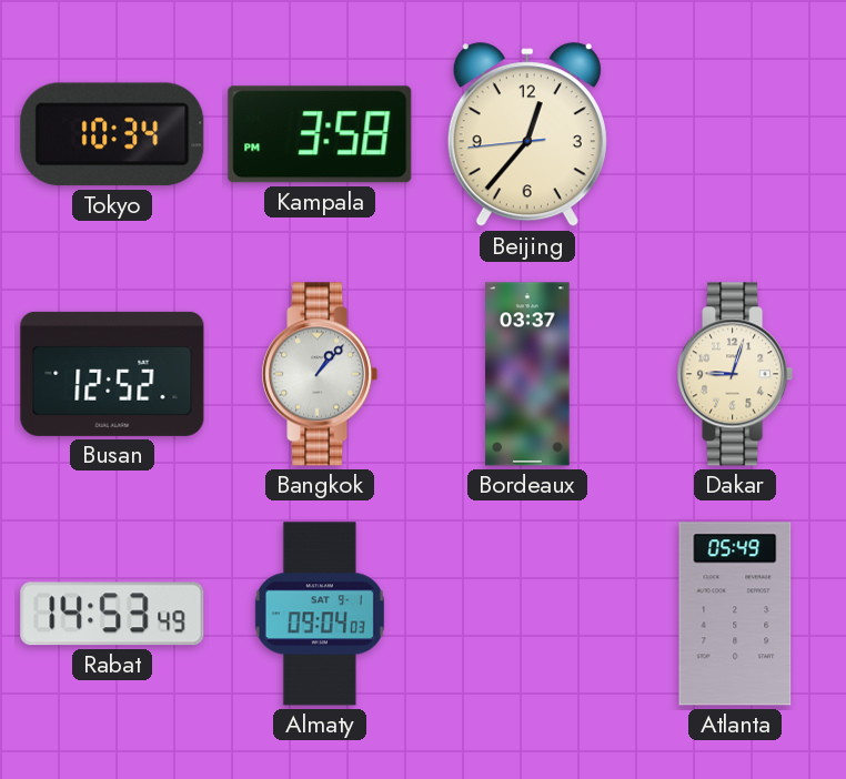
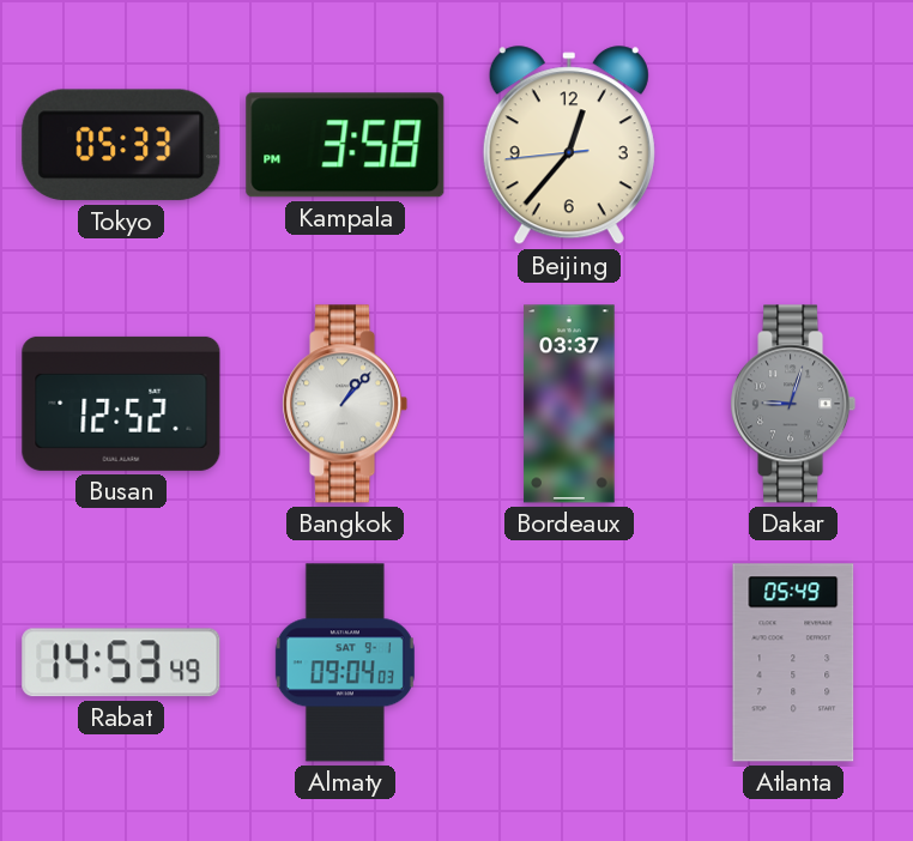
Tokyo: 10:34 -> 05:33 (121, 145)
Dakar dial: cream -> grey (793, 404)
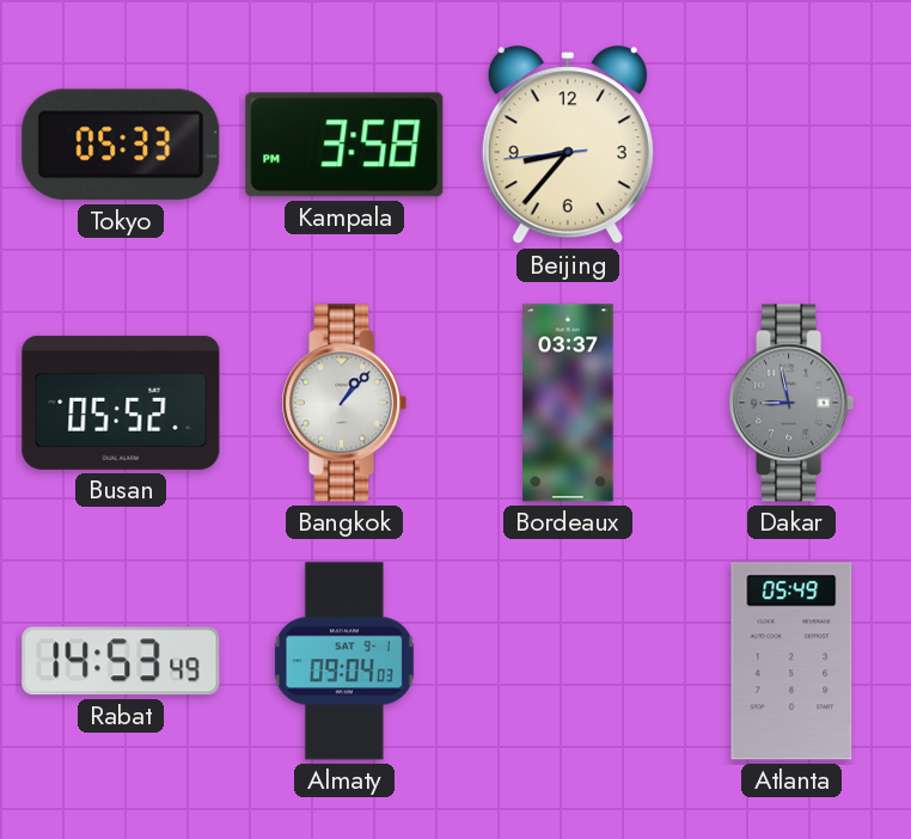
Beijing: 12:36 -> 8:36 (568, 146)
Busan: 12:52 -> 05:52 (121, 403)
Dakar: 9:03 -> 8:58 (791, 403)
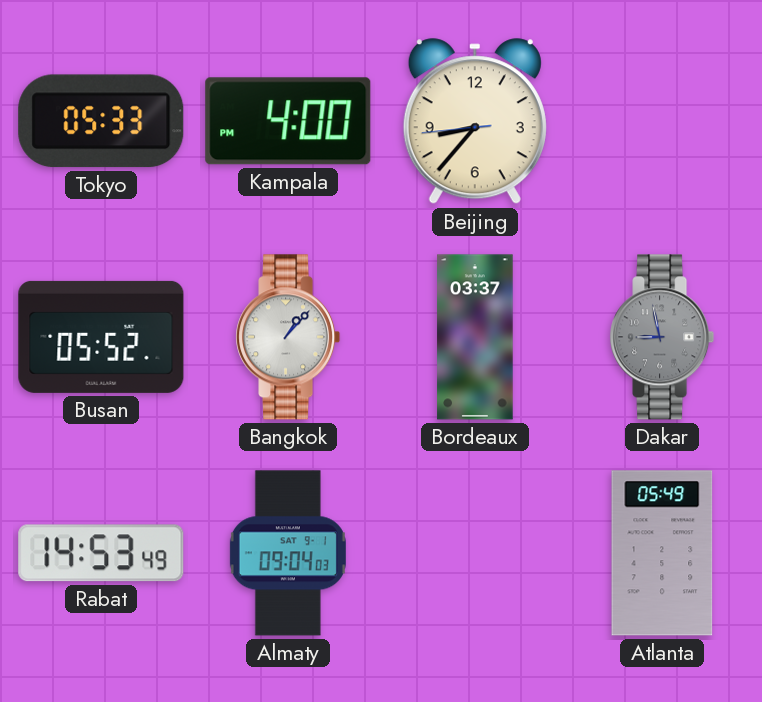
Kampala: 3:58 -> 4:00 (288, 121)
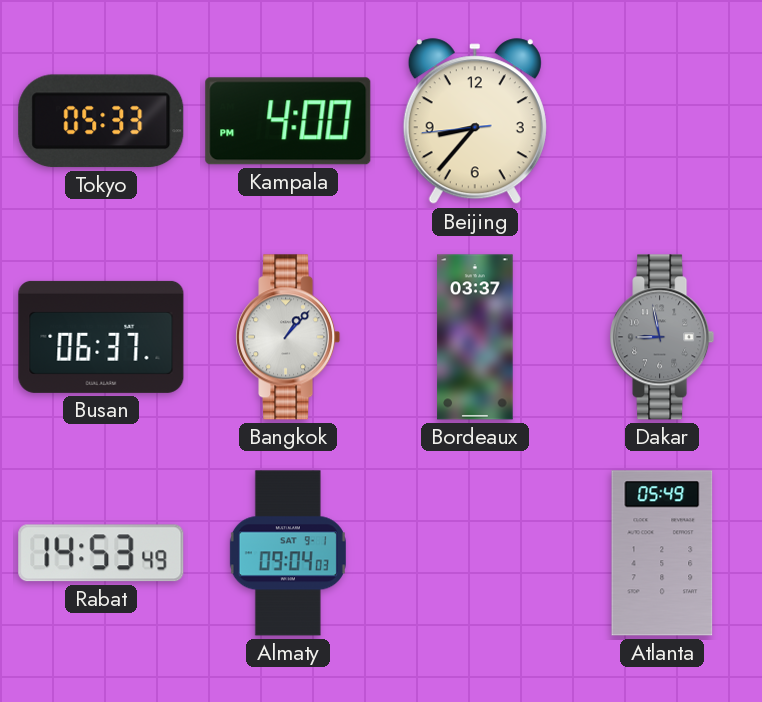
Busan: 05:52 -> 06:37 (101, 337)
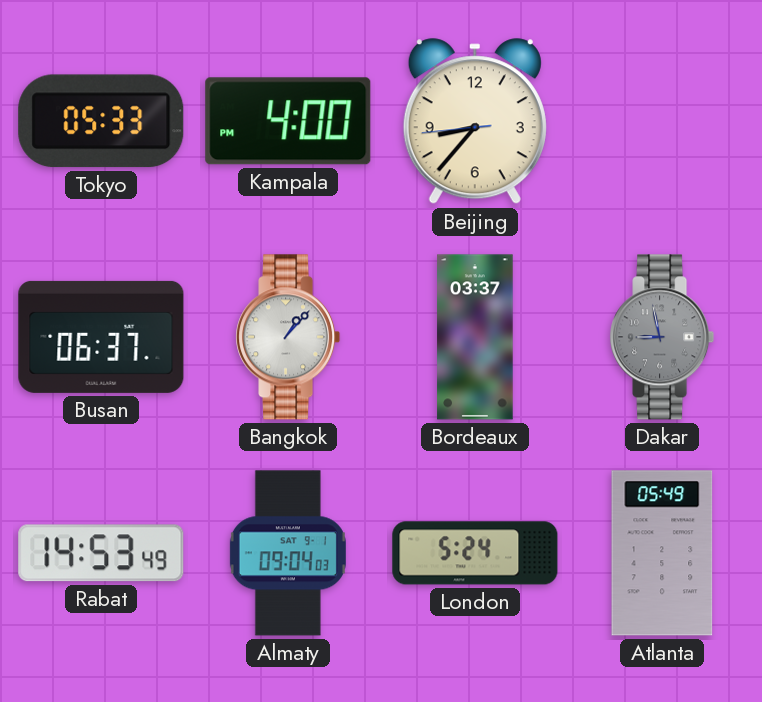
London: none -> 5:24 (475, 553)
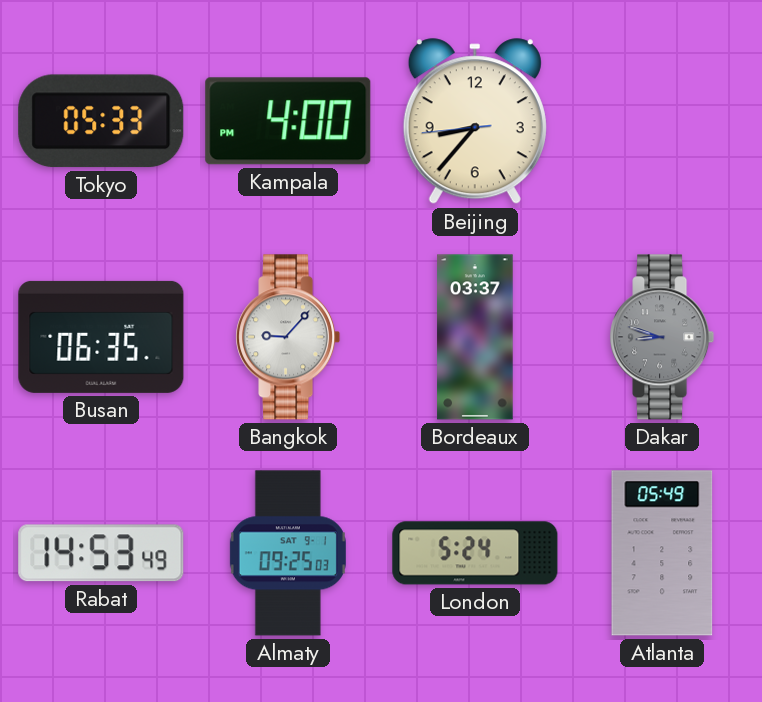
Busan: 06:37 -> 06:35 (101, 337)
Bangkok: 1:07 -> 9:07 (288, 337)
Dakar: 8:58 -> 8:48 (662, 337)
Almaty: 09:04 -> 09:25 (288, 553)
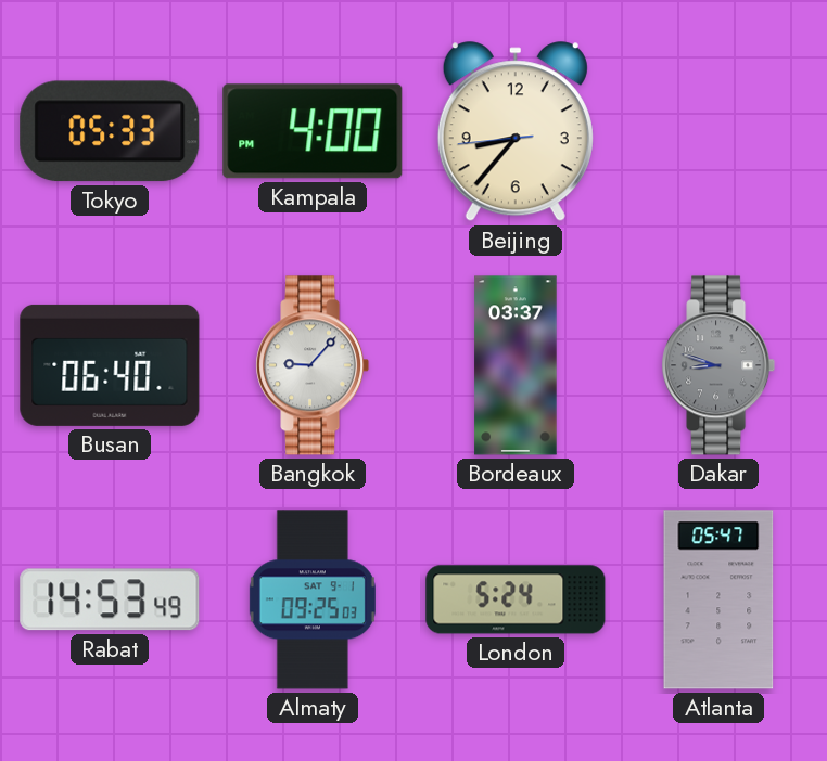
Busan: 06:35 -> 06:40 (110, 365)
Atlanta: 05:49 -> 05:47 (718, 599)
